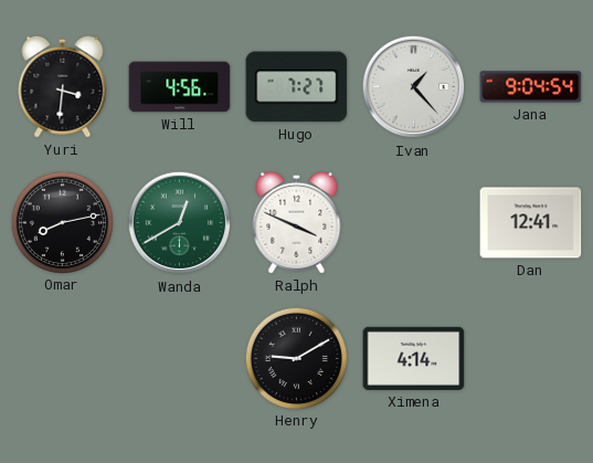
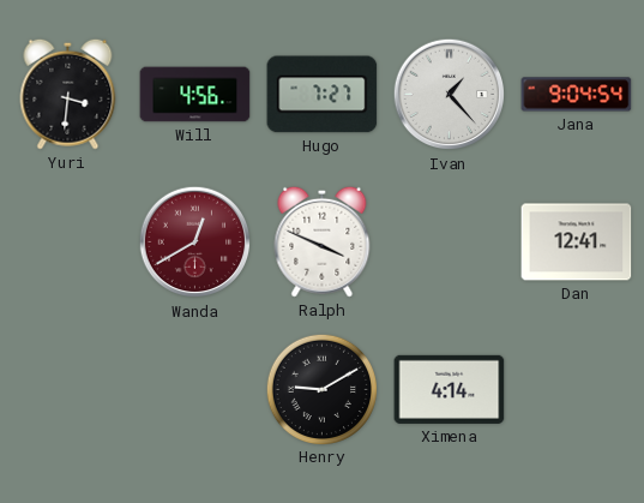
Omar: 8:13 -> none (62, 222)
Wanda dial: green -> burgundy (195, 242)
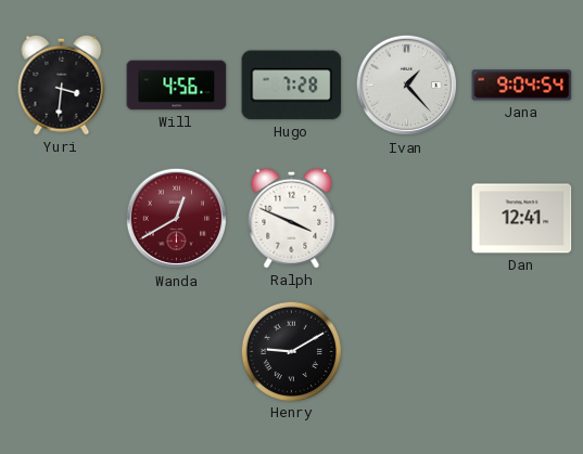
Hugo: 7:27 -> 7:28 (292, 86)
Ximena: 4:14 -> none (450, 389)
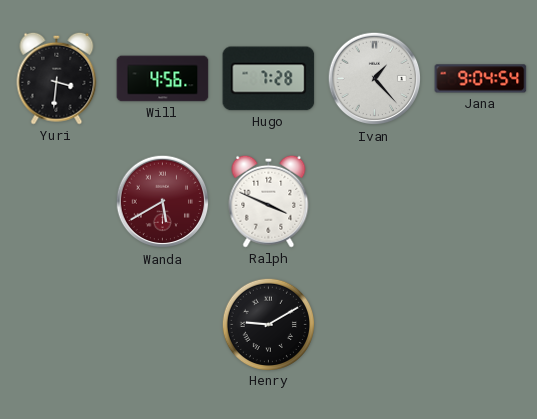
Wanda: 12:40 -> 5:40 (163, 202)
Dan: 12:41 -> none (522, 219)
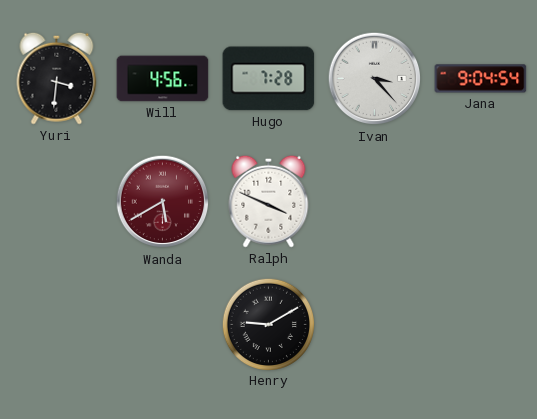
Ivan: 1:23 -> 3:23 (375, 79)
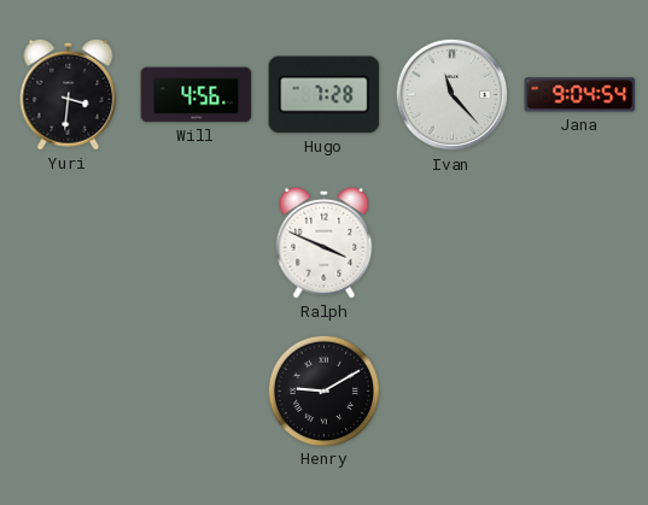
Ivan: 3:23 -> 11:23 (453, 95)
Wanda: 5:40 -> none (163, 202)
